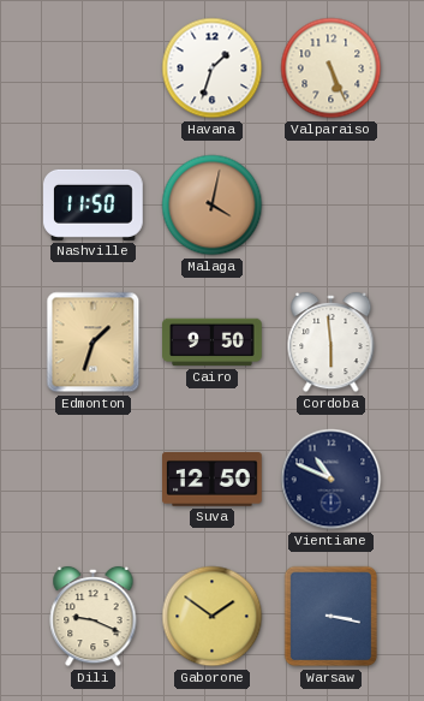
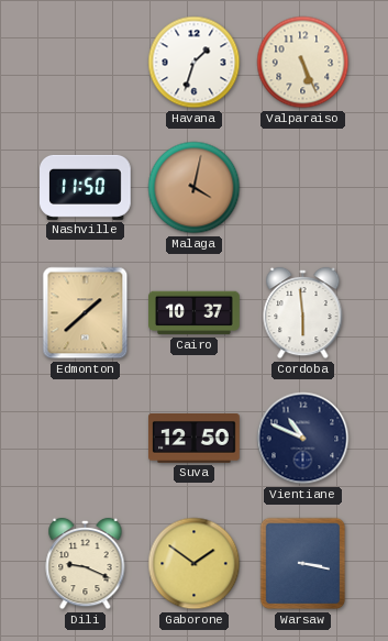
Edmonton: 1:33 -> 1:38 (86, 313)
Cairo: 9:50 -> 10:37 (195, 313)
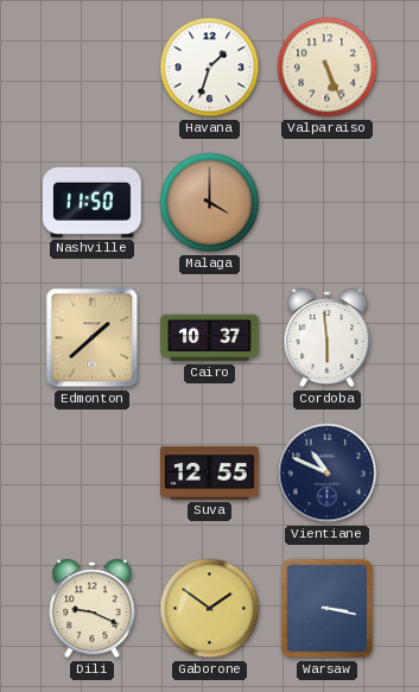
Malaga: 4:02 -> 4:00 (210, 203)
Suva: 12:50 -> 12:55 (210, 474)
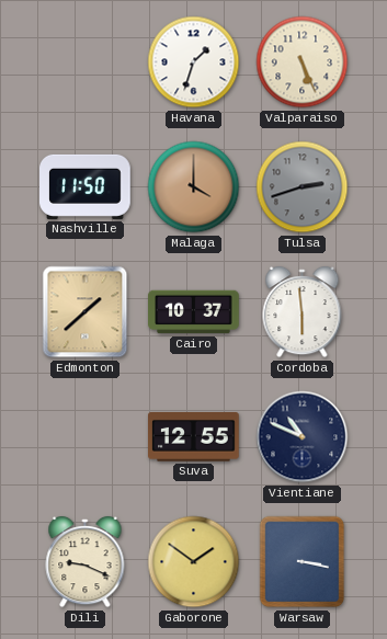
Tulsa: none -> 2:42 (303, 187)
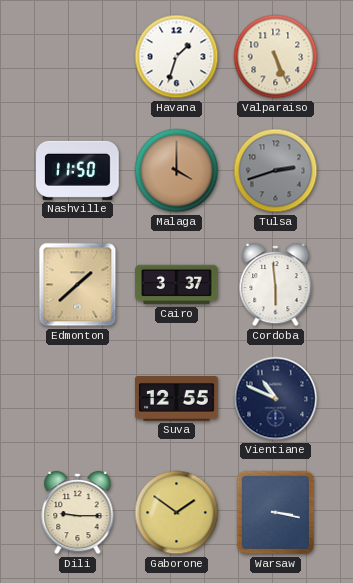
Cairo: 10:37 -> 3:37 (177, 285)
Dili: 9:19 -> 9:15 (78, 513)
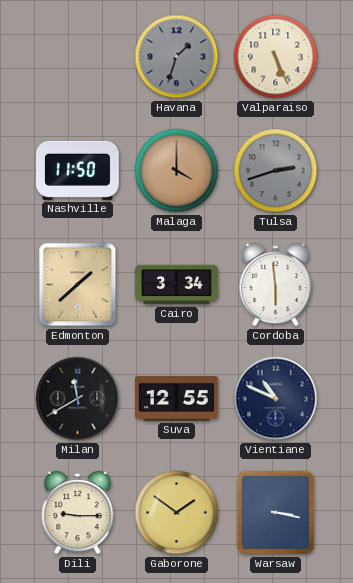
Havana dial: white -> grey (177, 57)
Cairo: 3:37 -> 3:34 (177, 285)
Milan: none -> 11:40 (78, 399)
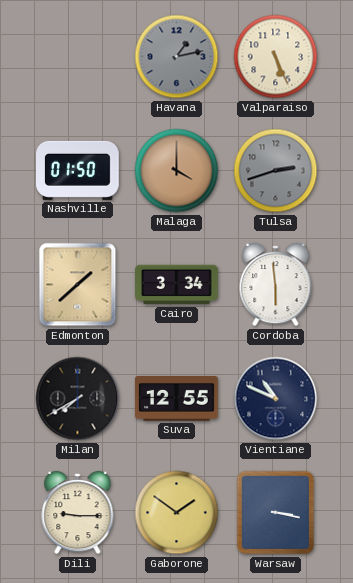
Havana: 1:33 -> 1:13 (177, 57)
Nashville: 11:50 -> 01:50 (78, 170)
Milan: 11:40 -> 7:40 (78, 399)
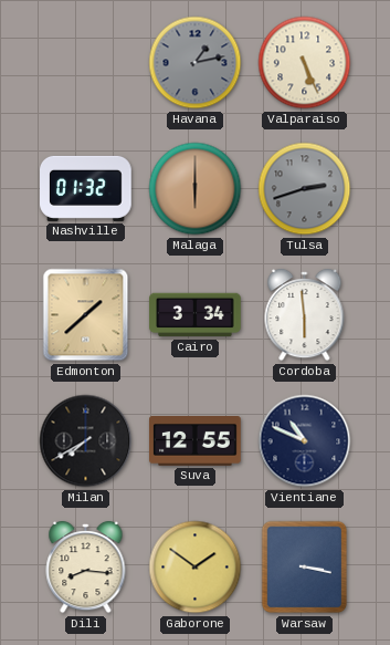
Nashville: 01:50 -> 01:32 (86, 188)
Malaga: 4:00 -> 6:00 (196, 189)
Dili: 9:15 -> 8:16 (86, 568)
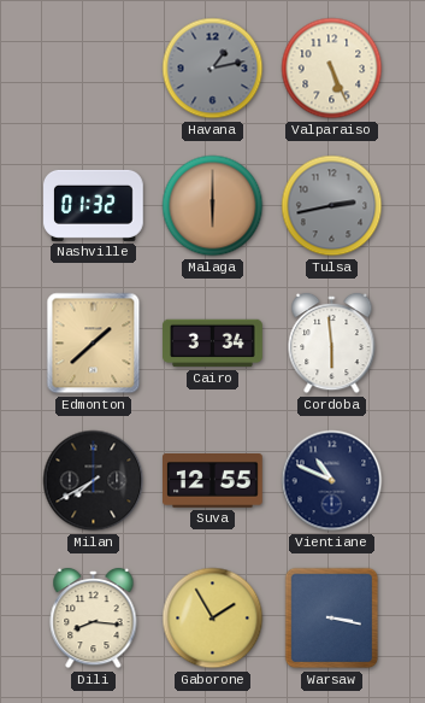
Tulsa: 2:42 -> 2:43 (332, 206)
Gaborone: 1:51 -> 1:55 (213, 619)
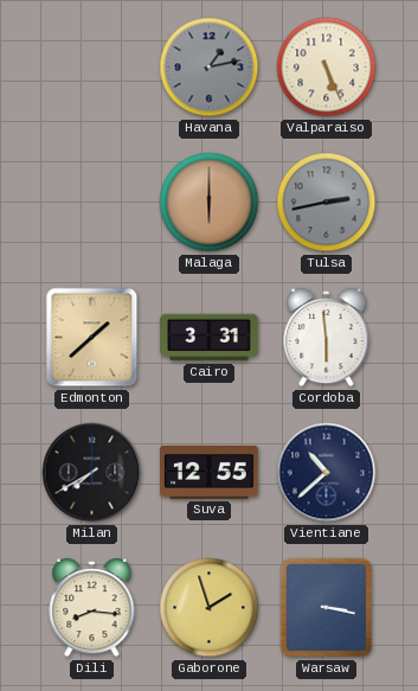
Nashville: 01:32 -> none (94, 205)
Cairo: 3:34 -> 3:31 (210, 338)
Vientiane: 10:49 -> 10:38 (327, 473)
Gaborone: 1:55 -> 1:57 (210, 608)
